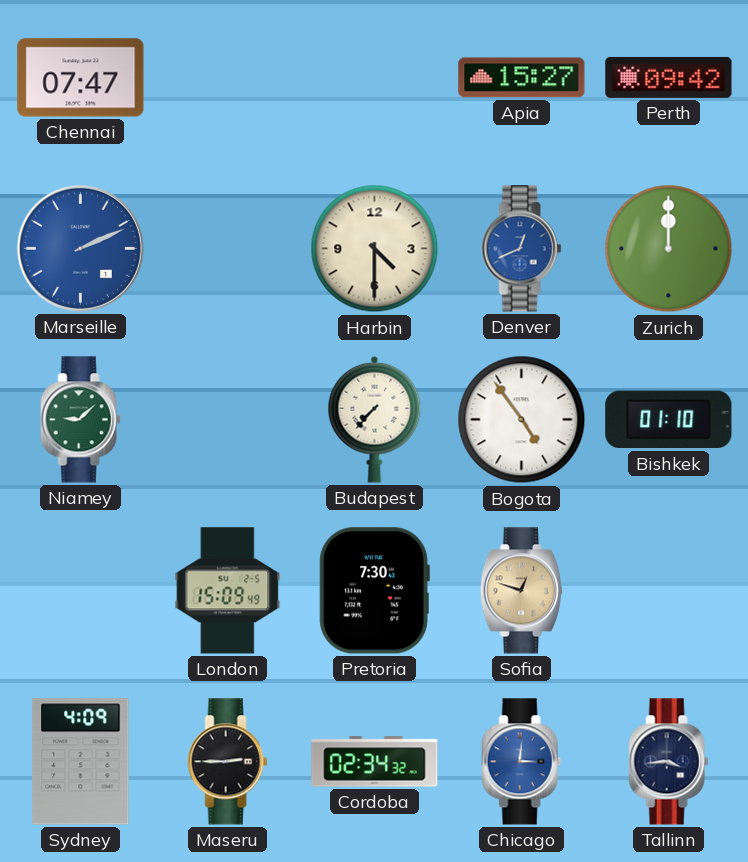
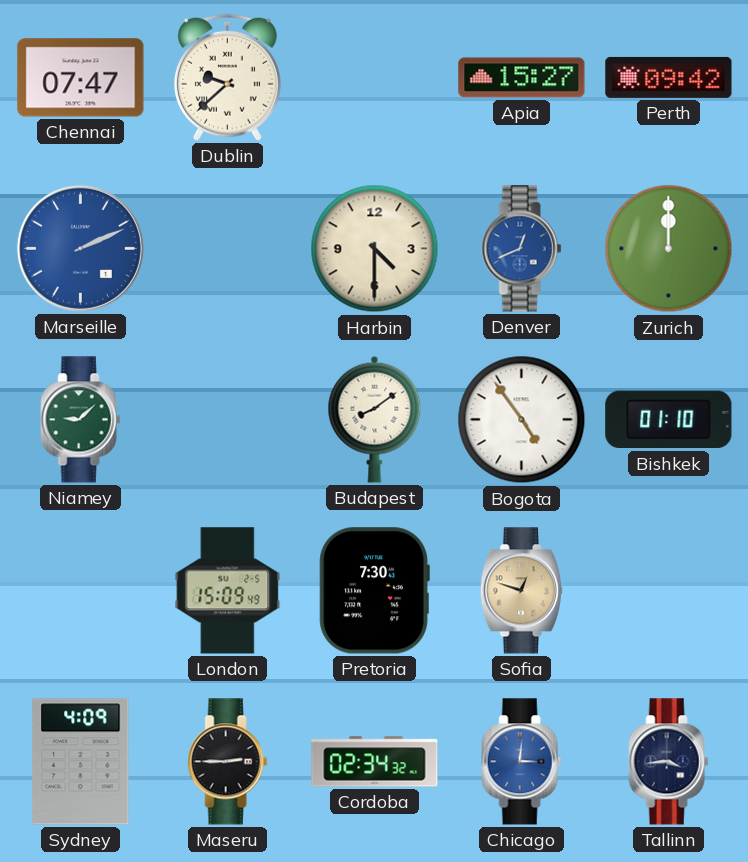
Dublin: none -> 9:38 (227, 77)
Budapest: 7:37 -> 8:09 (375, 419)
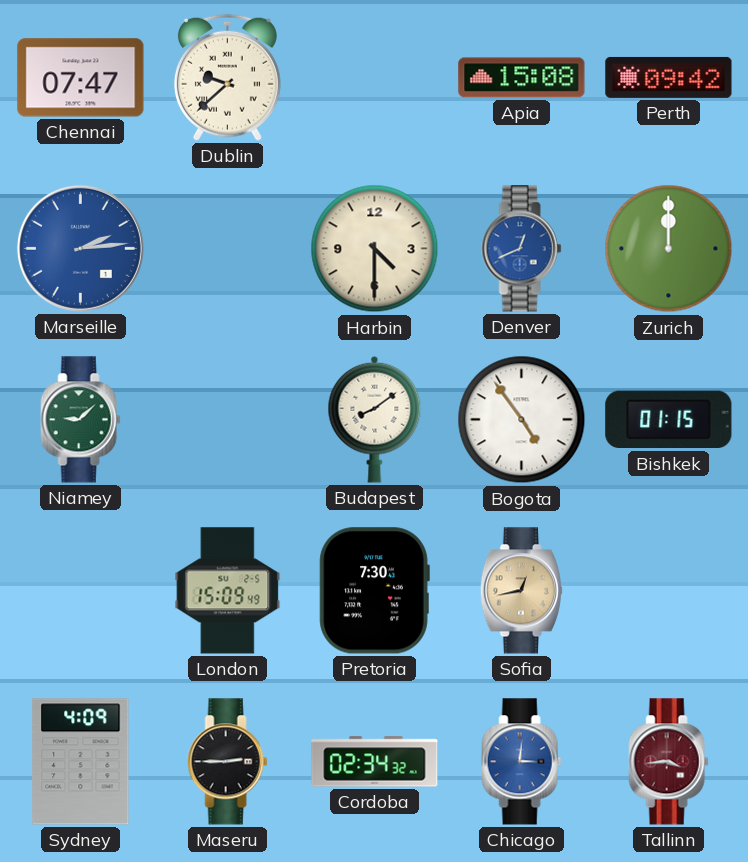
Apia: 15:27 -> 15:08 (522, 78)
Marseille: 2:11 -> 2:14 (80, 248)
Bishkek: 01:10 -> 01:15 (669, 420)
Sofia: 12:48 -> 12:43 (521, 591)
Tallinn dial: navy -> burgundy (669, 762)
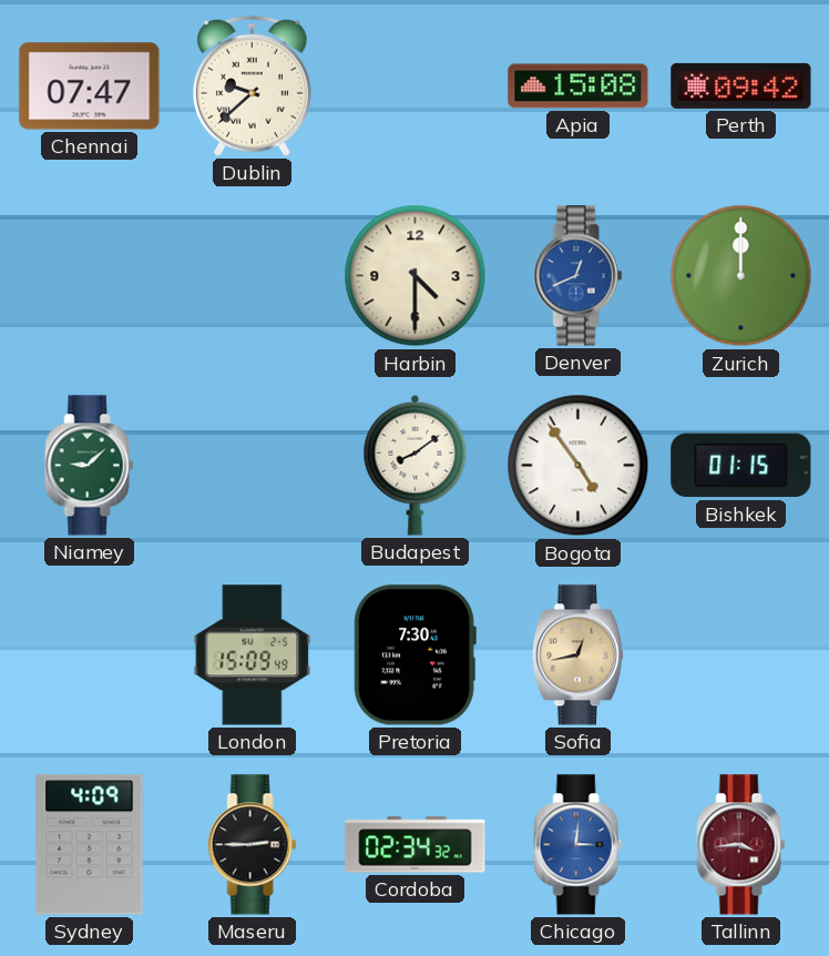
Marseille: 2:14 -> none (80, 248)
